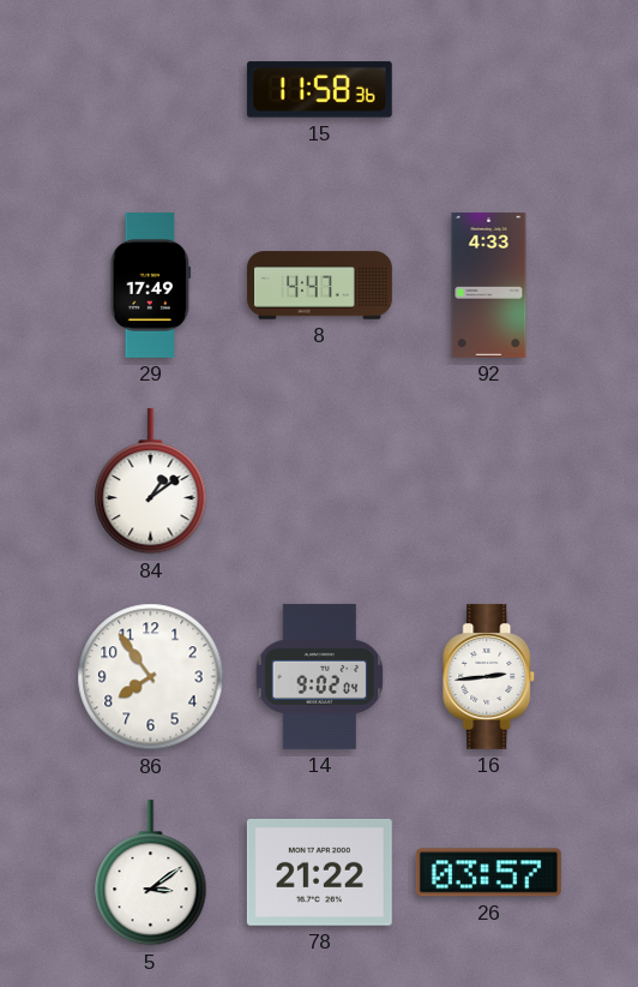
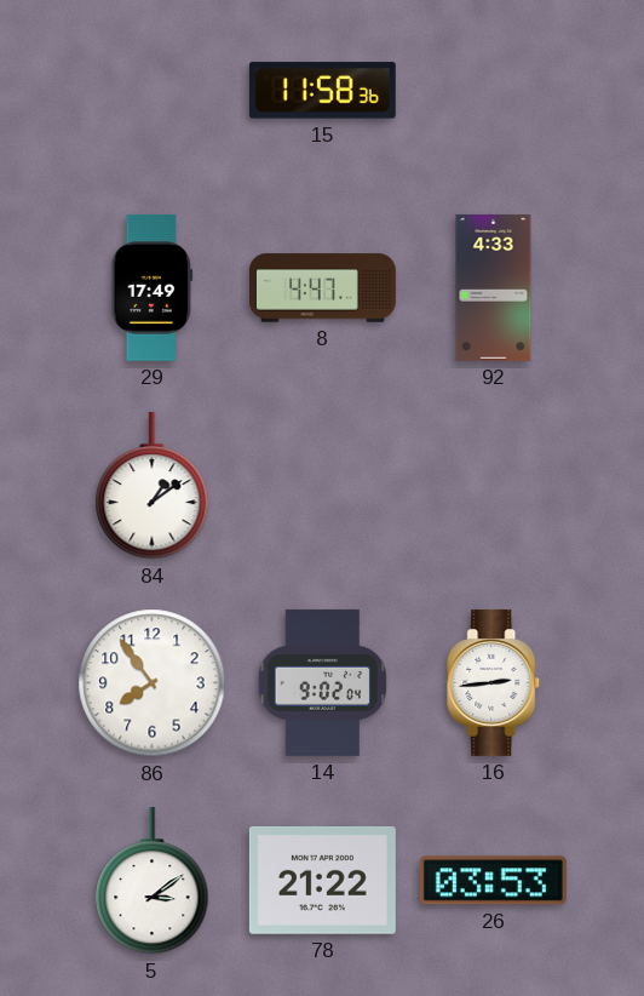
26: 03:57 -> 03:53 (493, 881)
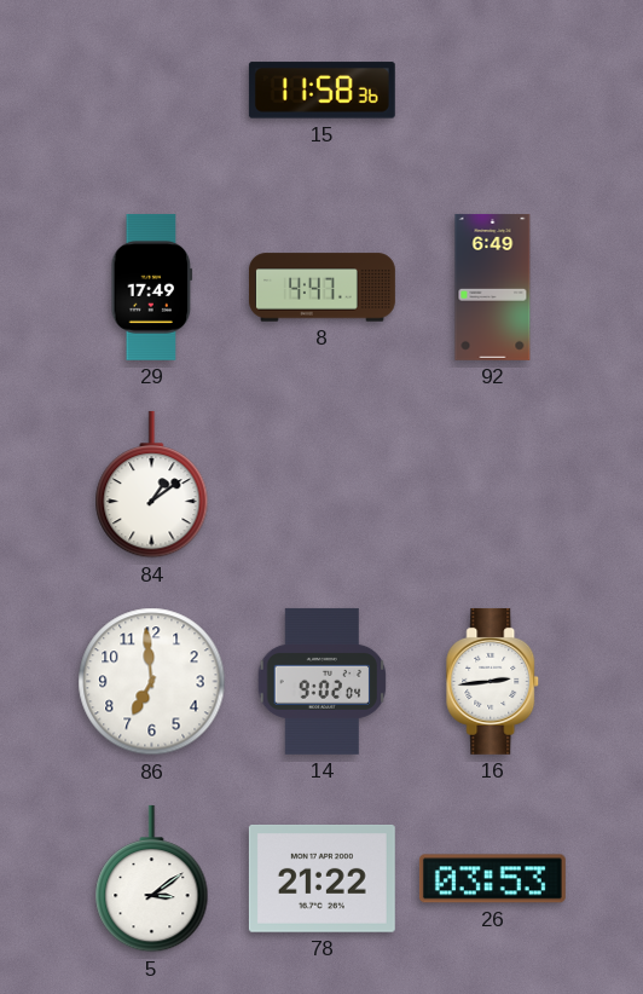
92: 4:33 -> 6:49 (493, 287)
86: 7:54 -> 6:59 (152, 682)
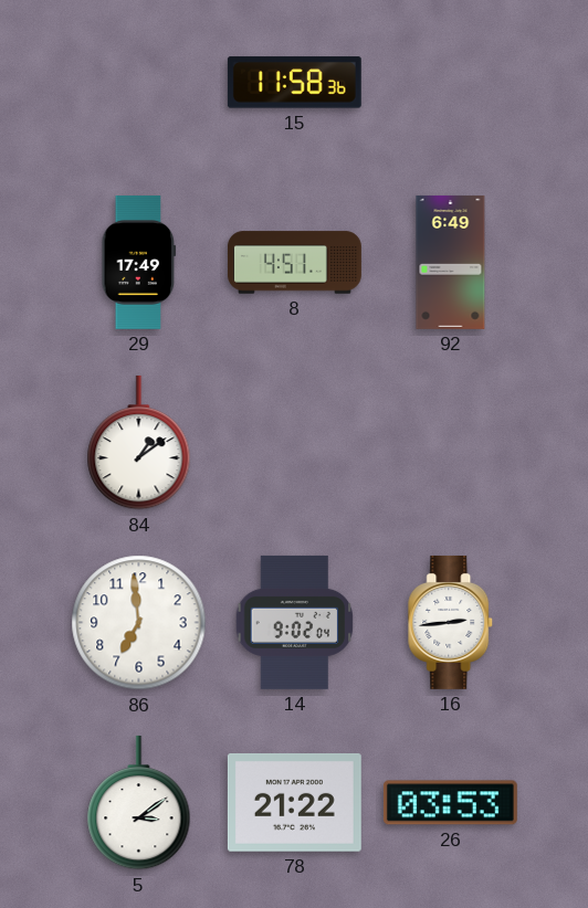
8: 4:47 -> 4:51 (294, 263)
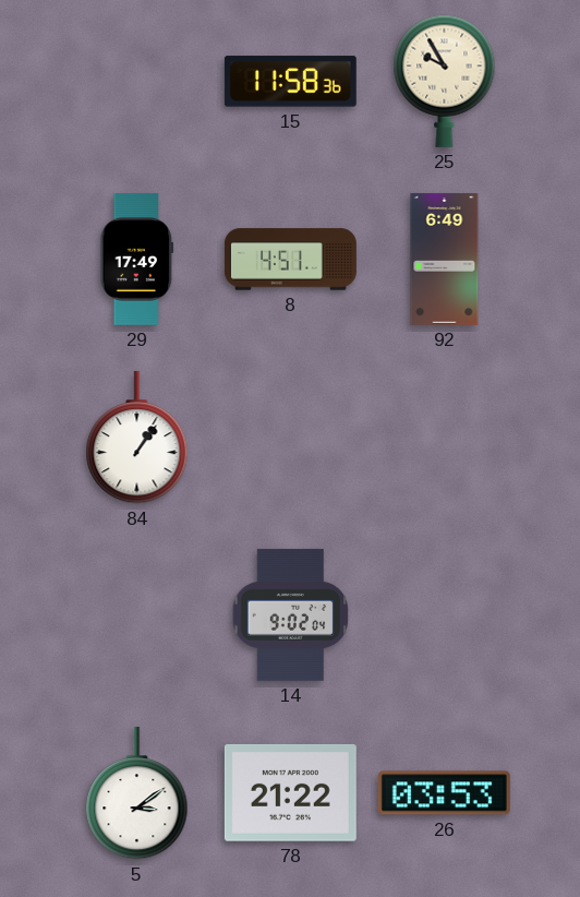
25: none -> 9:55 (445, 81)
84: 1:09 -> 1:06 (137, 438)
86: 6:59 -> none (139, 623)
16: 2:44 -> none (451, 622)
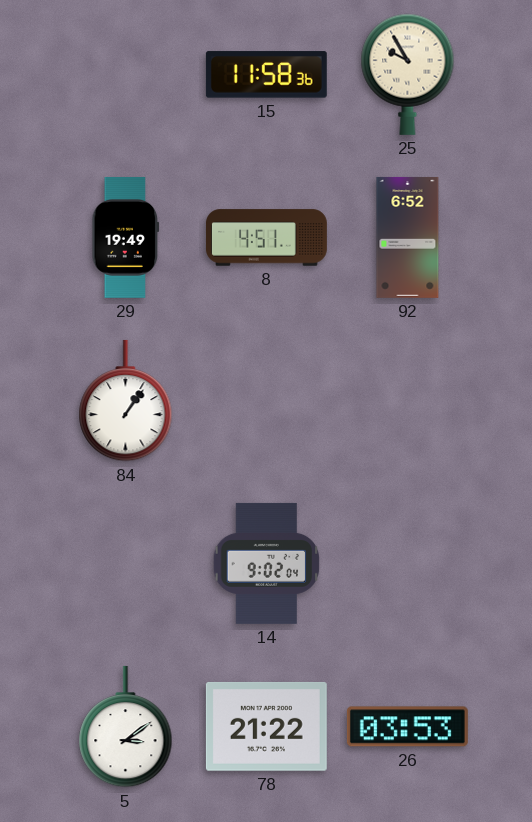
29: 17:49 -> 19:49 (126, 237)
92: 6:49 -> 6:52 (408, 237)
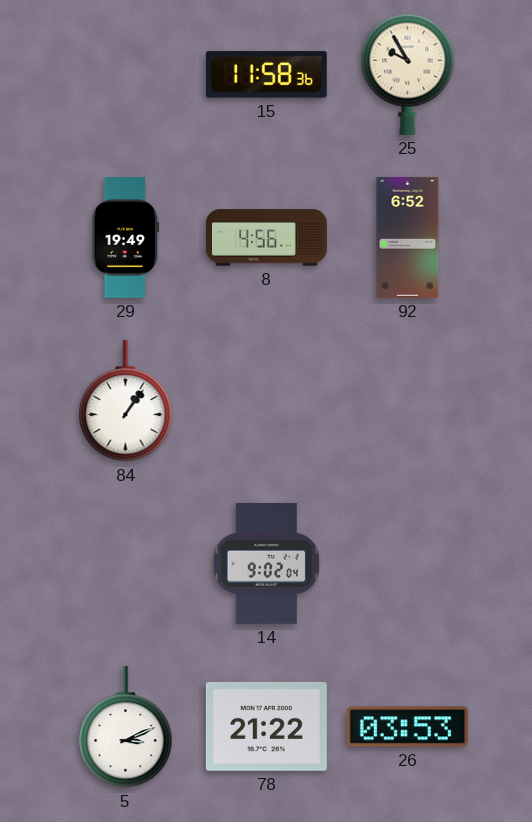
8: 4:51 -> 4:56 (266, 238)
5: 3:09 -> 3:11 (126, 727)
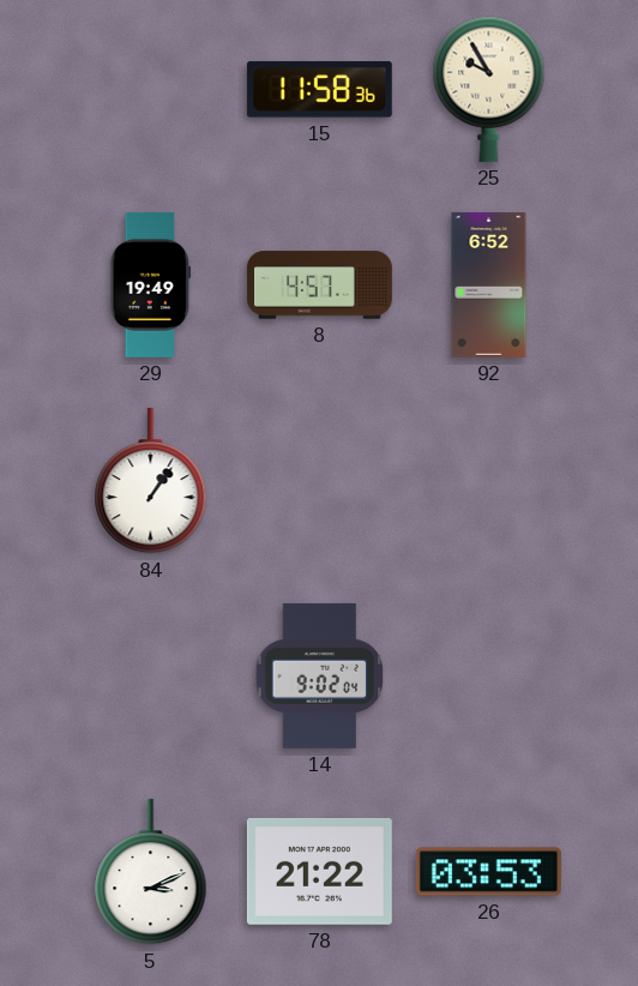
8: 4:56 -> 4:57 (319, 285)
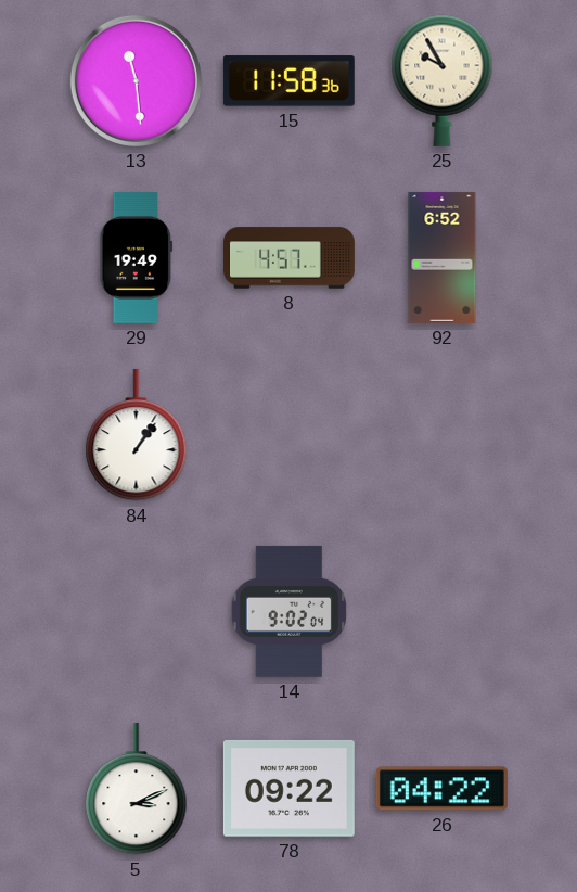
13: none -> 11:29 (136, 80)
78: 21:22 -> 09:22 (288, 789)
26: 03:53 -> 04:22 (441, 789)
